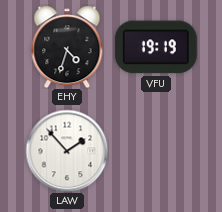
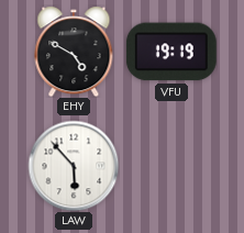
EHY: 4:33 -> 4:50 (74, 52)
LAW: 1:53 -> 5:53 (74, 166)
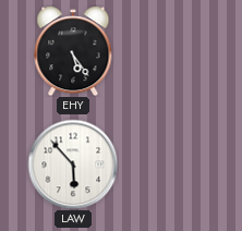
EHY: 4:50 -> 5:24 (73, 51)
VFU: 19:19 -> none (171, 52)
